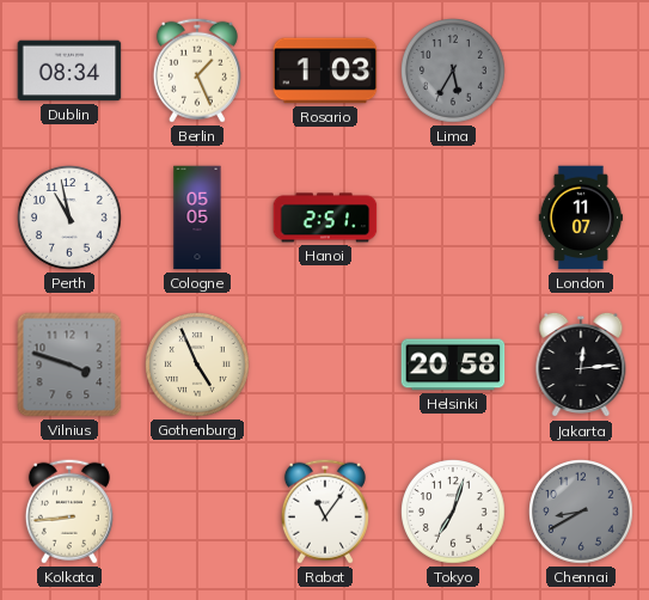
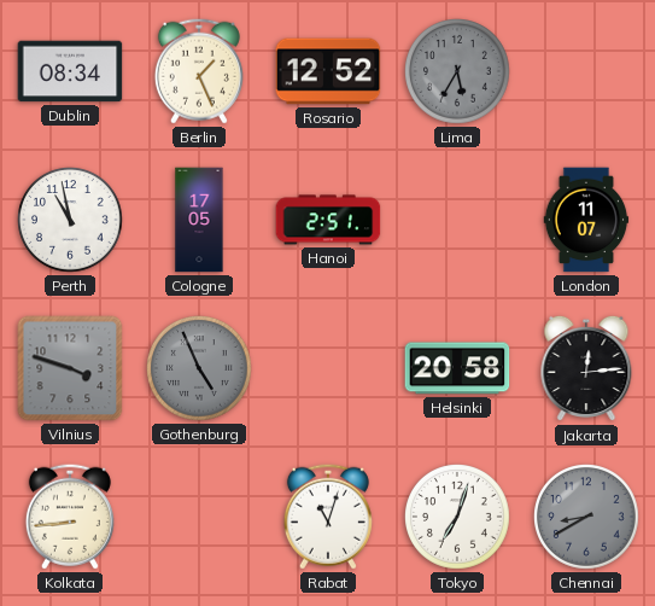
Rosario: 1:03 -> 12:52 (328, 71)
Cologne: 05:05 -> 17:05 (199, 220)
Gothenburg dial: cream -> grey (200, 369)
Rabat: 11:06 -> 11:03 (328, 517)
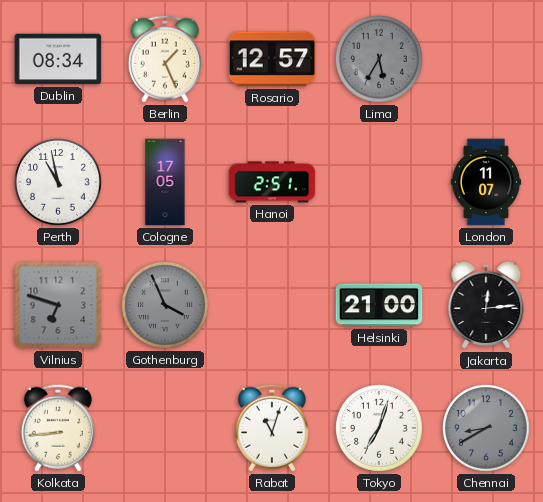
Rosario: 12:52 -> 12:57 (272, 59)
Vilnius: 3:48 -> 6:48 (58, 305)
Gothenburg: 4:56 -> 3:56 (166, 306)
Helsinki: 20:58 -> 21:00 (379, 305)
